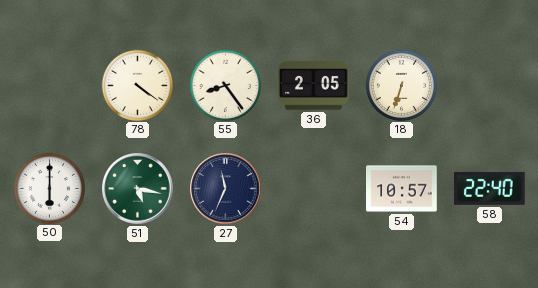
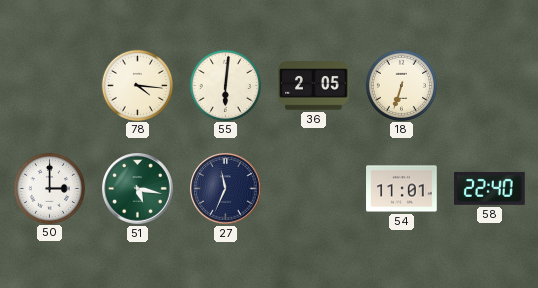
78: 4:21 -> 4:16 (137, 85)
55: 8:24 -> 6:01 (225, 85)
50: 6:00 -> 3:00 (49, 188)
54: 10:57 -> 11:01 (402, 189)
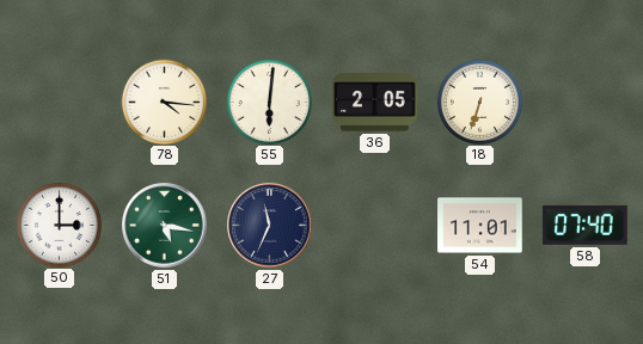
58: 22:40 -> 07:40 (586, 225)
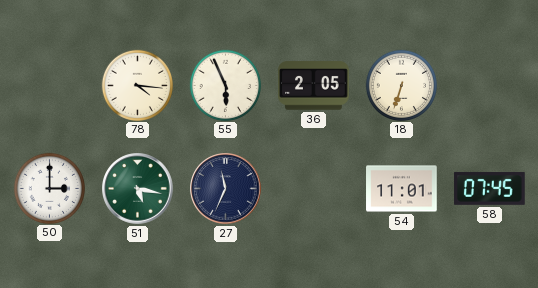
55: 6:01 -> 5:56 (225, 85)
58: 07:40 -> 07:45 (490, 188)
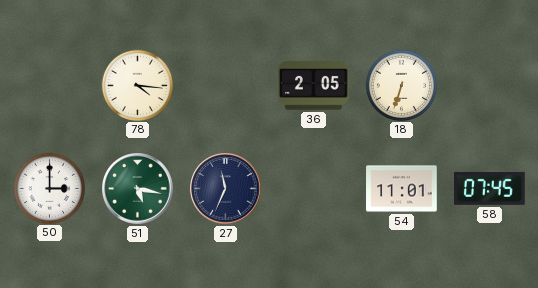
55: 5:56 -> none (225, 85)
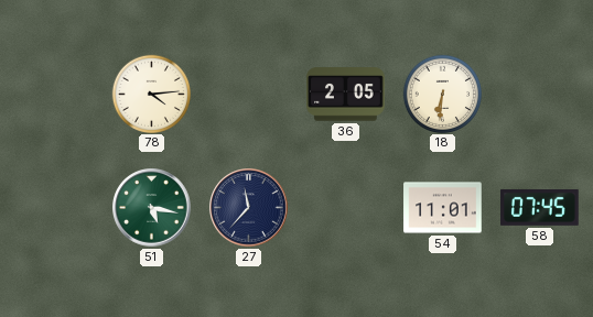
78: 4:16 -> 4:14 (151, 94)
18: 6:33 -> 6:31 (442, 94)
50: 3:00 -> none (49, 188)
27: 11:34 -> 11:37 (249, 208)
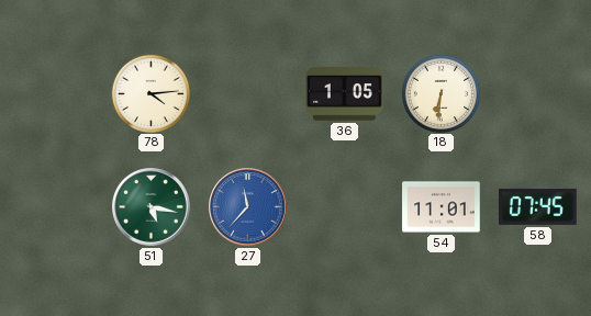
36: 2:05 -> 1:05 (345, 94)
27 dial: navy -> blue (248, 207)
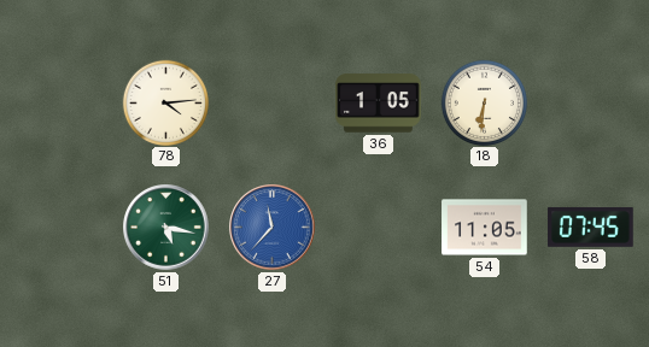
54: 11:01 -> 11:05 (485, 228)
